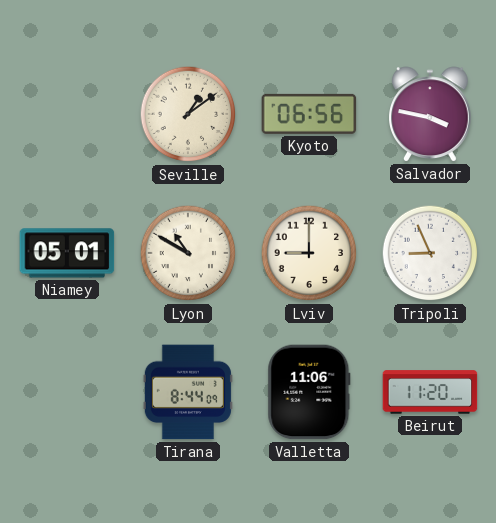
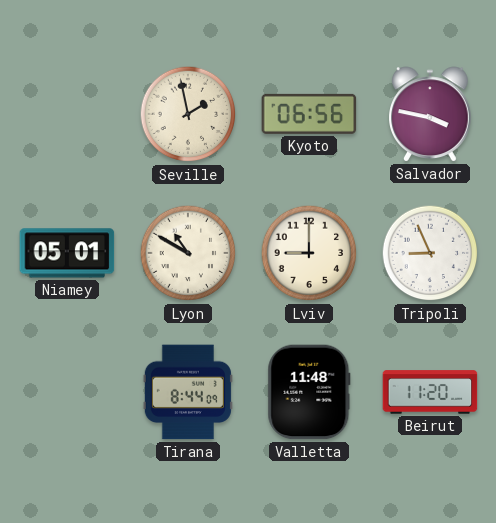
Seville: 1:09 -> 1:58 (188, 114)
Valletta: 11:06 -> 11:48 (309, 392)
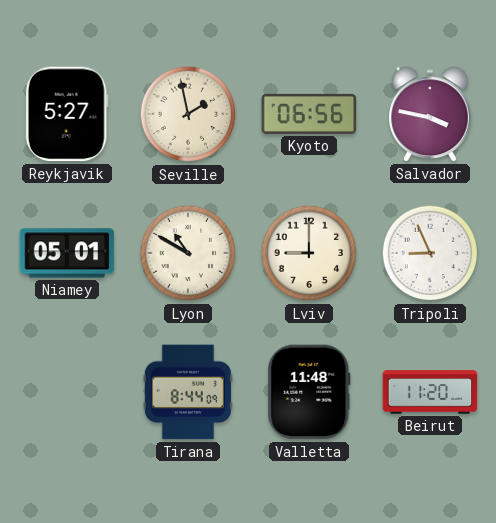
Reykjavik: none -> 5:27 (67, 114)
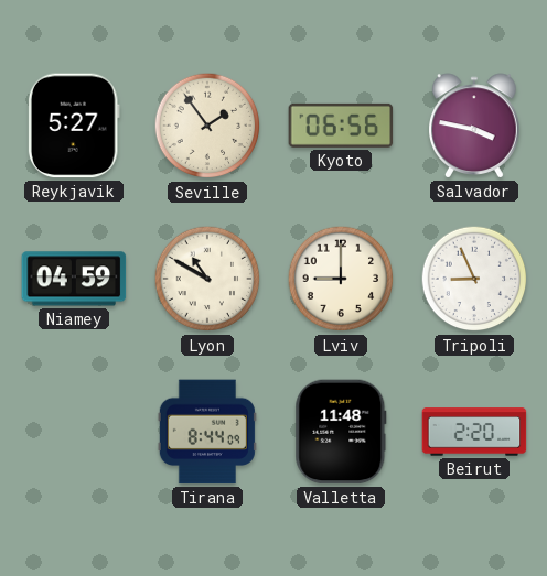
Seville: 1:58 -> 1:54 (207, 126)
Niamey: 05:01 -> 04:59 (74, 279)
Beirut: 11:20 -> 2:20 (474, 432)
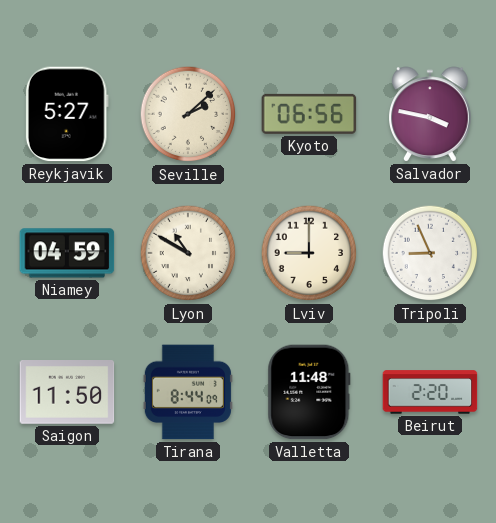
Seville: 1:54 -> 2:08 (188, 114)
Saigon: none -> 11:50 (67, 393)
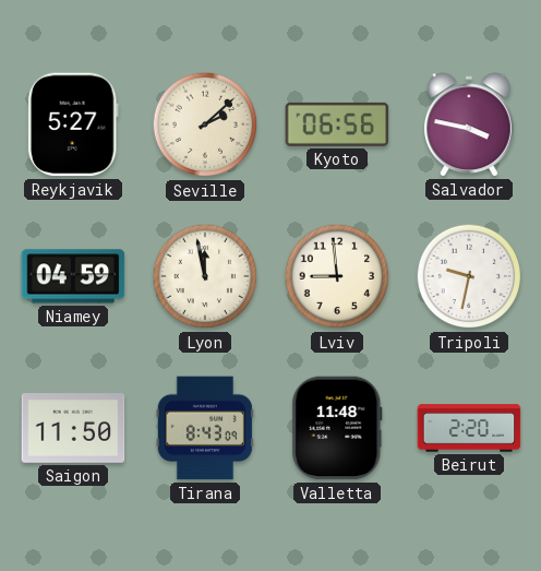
Lyon: 10:50 -> 11:58 (205, 276)
Lviv: 9:00 -> 8:59 (337, 276)
Tripoli: 8:56 -> 9:32 (469, 276)
Tirana: 8:44 -> 8:43 (205, 428)
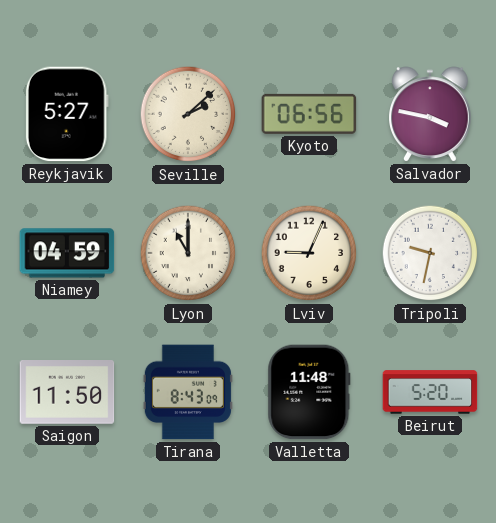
Lyon: 11:58 -> 11:00 (188, 253)
Lviv: 8:59 -> 9:04 (309, 253)
Beirut: 2:20 -> 5:20 (430, 392)
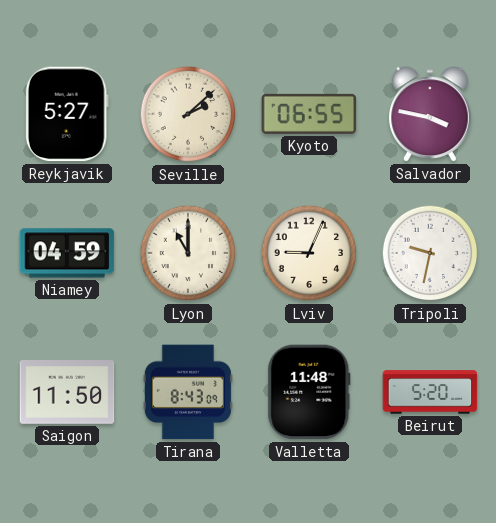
Kyoto: 06:56 -> 06:55 (309, 114)
